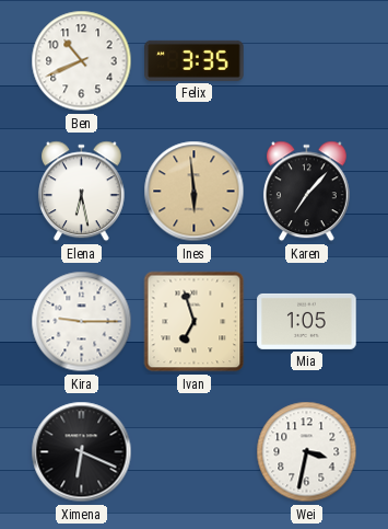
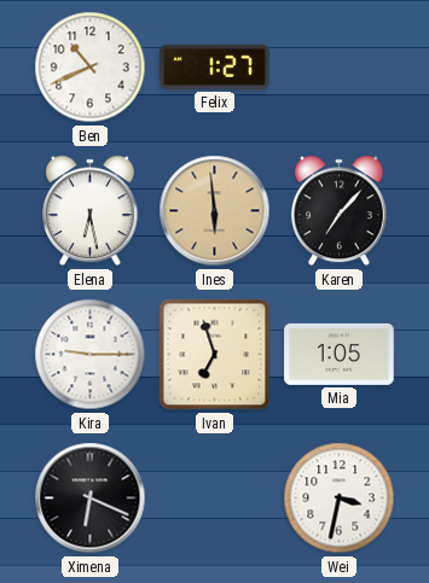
Felix: 3:35 -> 1:27 (215, 66)
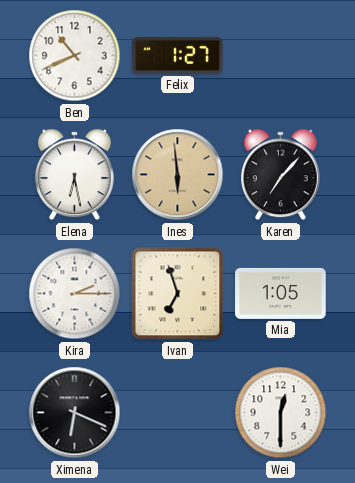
Kira: 9:15 -> 2:15 (75, 294)
Wei: 3:32 -> 12:30 (281, 413)
